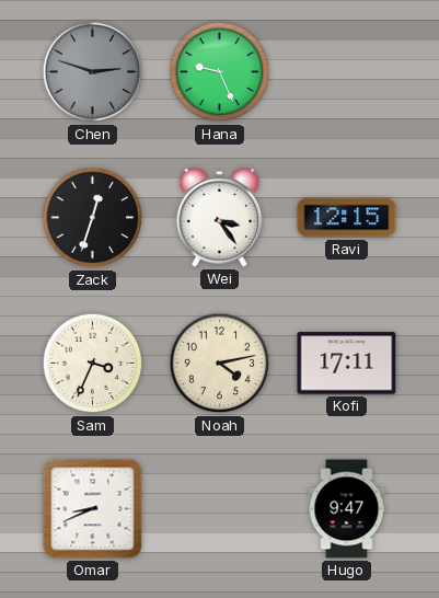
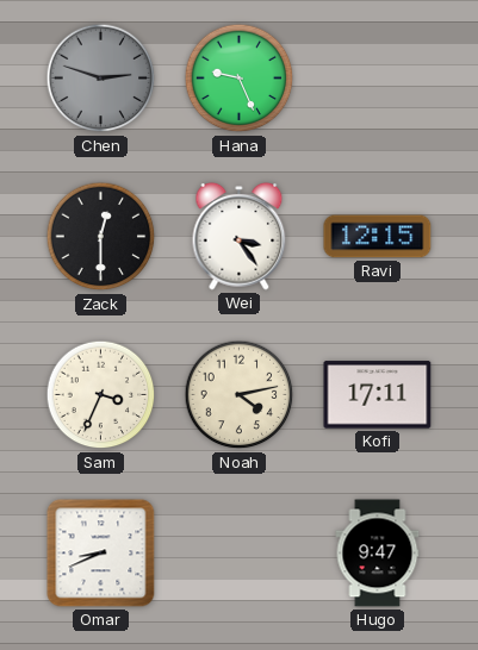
Zack: 12:33 -> 12:30 (101, 237)
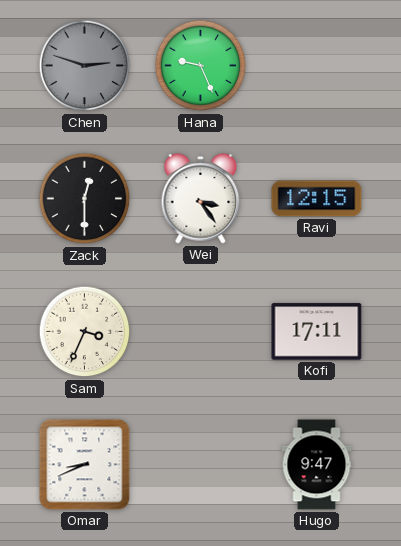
Noah: 4:13 -> none (240, 395)
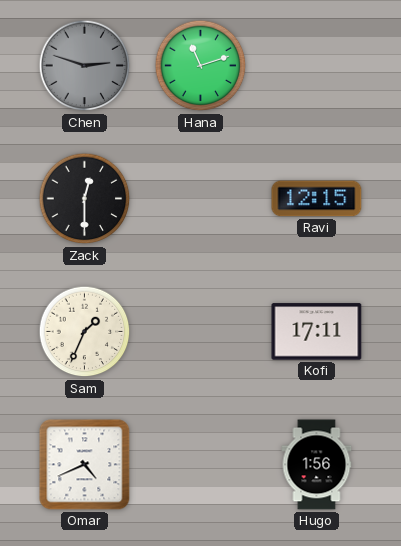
Hana: 9:26 -> 11:12 (201, 66)
Wei: 3:24 -> none (201, 199)
Sam: 3:34 -> 1:34 (85, 332)
Omar: 8:41 -> 4:41 (85, 465)
Hugo: 9:47 -> 1:56 (317, 465)
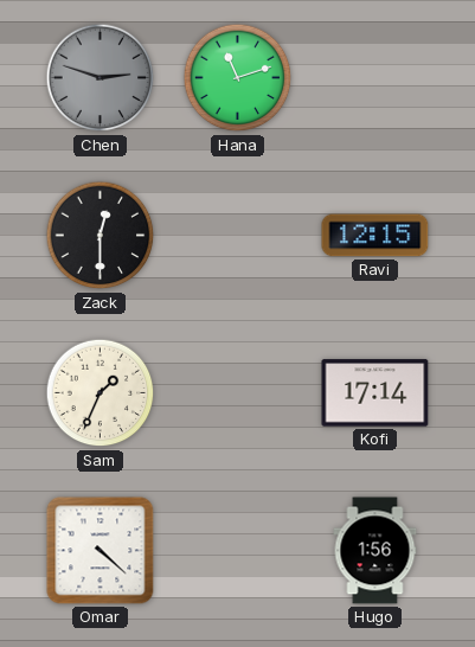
Kofi: 17:11 -> 17:14 (375, 393)
Omar: 4:41 -> 4:22 (101, 551)
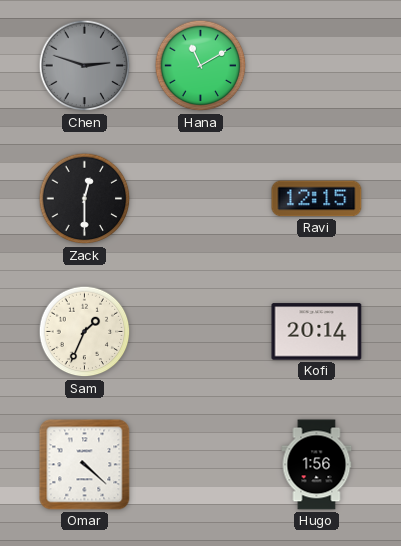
Hana: 11:12 -> 11:10 (201, 66)
Kofi: 17:14 -> 20:14 (317, 332)
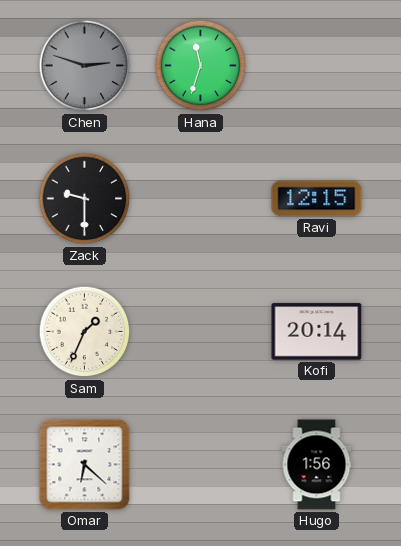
Hana: 11:10 -> 11:33 (201, 66)
Zack: 12:30 -> 9:30 (85, 199)
Omar: 4:22 -> 6:22 (85, 465)
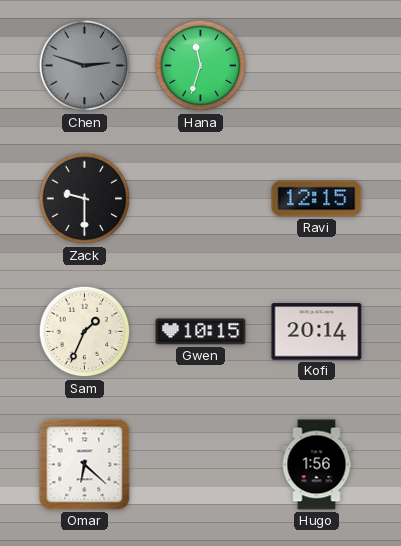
Gwen: none -> 10:15 (201, 332)
